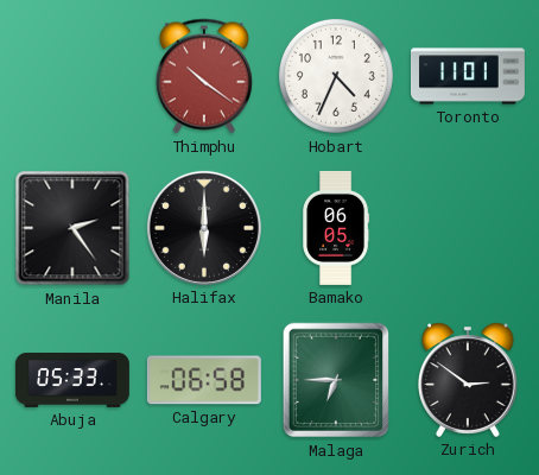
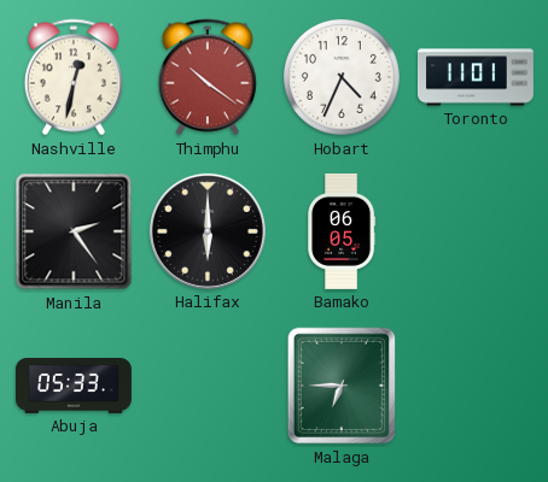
Nashville: none -> 12:32 (74, 77)
Calgary: 06:58 -> none (204, 380)
Zurich: 2:51 -> none (468, 380)
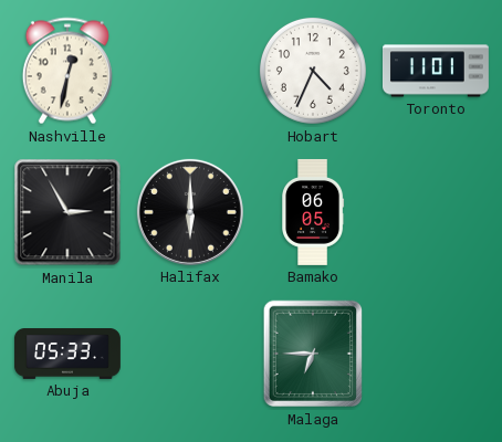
Thimphu: 10:21 -> none (208, 77)
Manila: 2:24 -> 2:55 (67, 212)
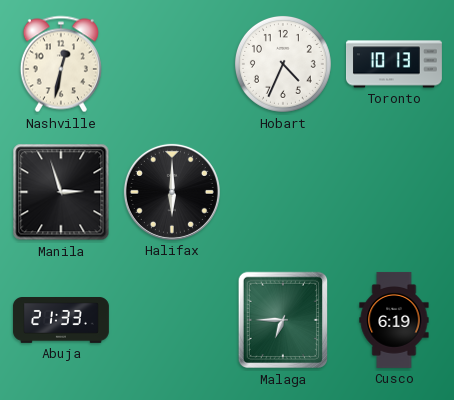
Toronto: 11:01 -> 10:13 (395, 64)
Manila: 2:55 -> 2:57 (61, 192)
Bamako: 06:05 -> none (314, 212)
Abuja: 05:33 -> 21:33 (61, 321)
Cusco: none -> 6:19 (394, 320)
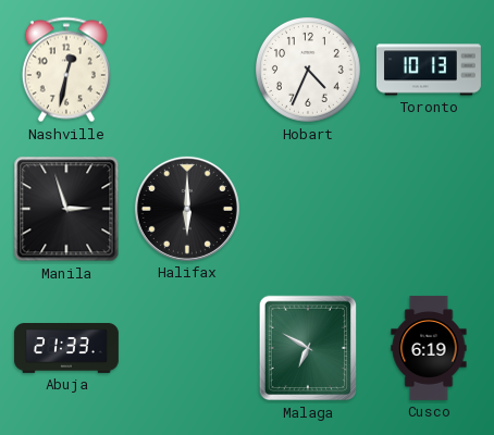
Malaga: 6:45 -> 6:50 (307, 348)
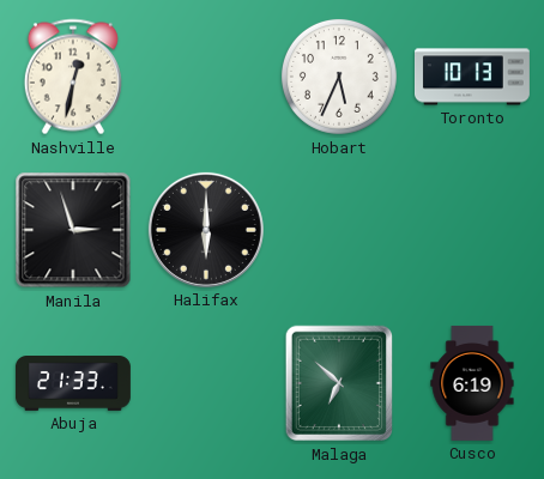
Hobart: 4:34 -> 5:34 (339, 77)
Malaga: 6:50 -> 6:52 (338, 383)
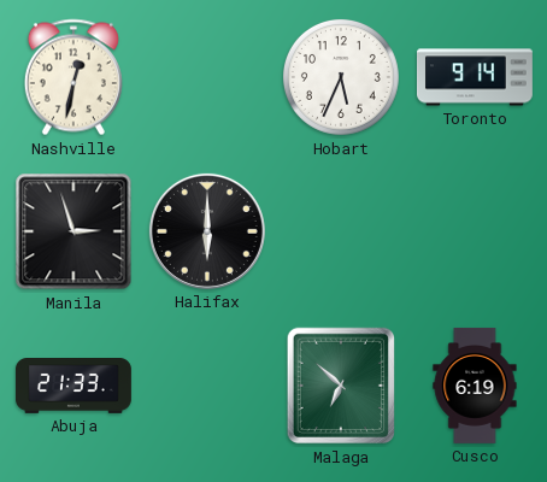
Toronto: 10:13 -> 9:14 (476, 77)
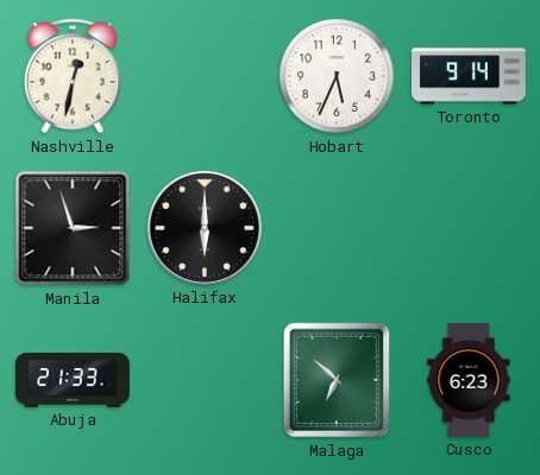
Cusco: 6:19 -> 6:23 (469, 380)
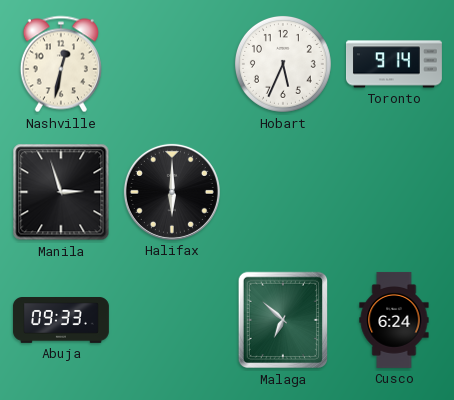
Abuja: 21:33 -> 09:33 (61, 321)
Cusco: 6:23 -> 6:24 (394, 320)
